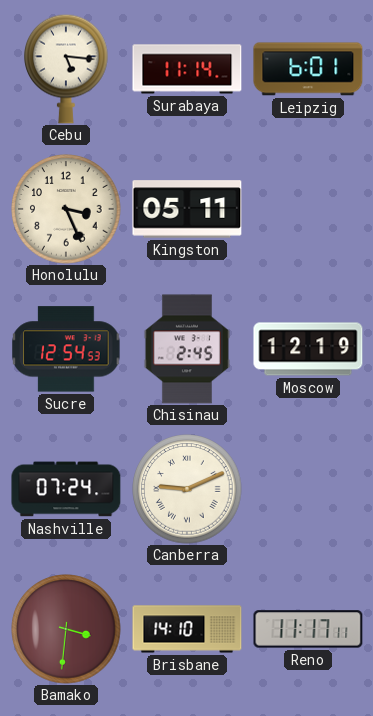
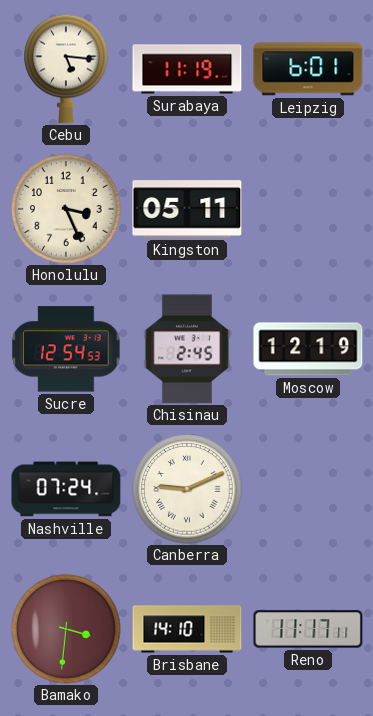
Surabaya: 11:14 -> 11:19 (187, 69)
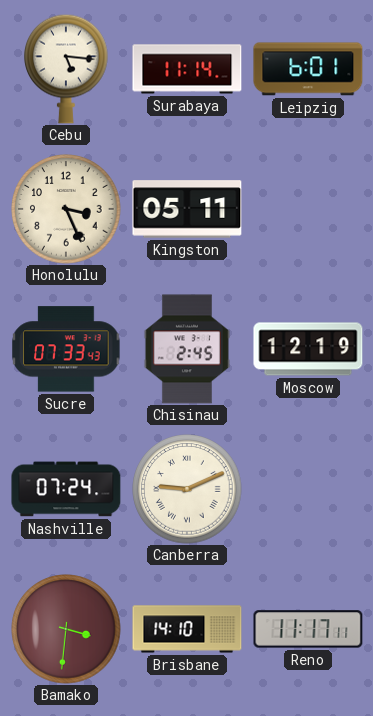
Surabaya: 11:19 -> 11:14 (187, 69)
Sucre: 12:54 -> 07:33 (66, 349)
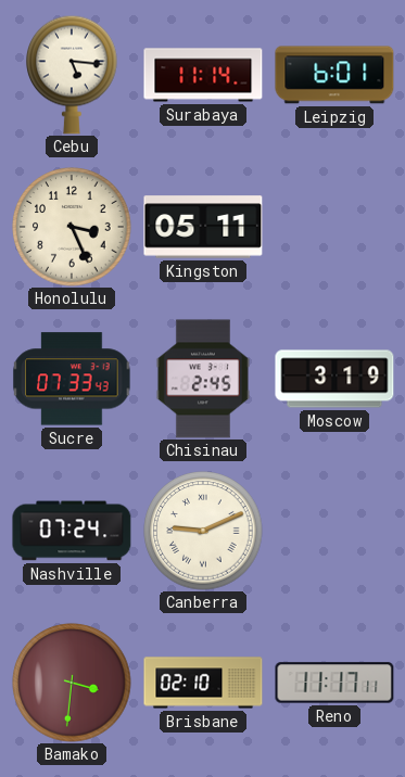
Moscow: 12:19 -> 3:19 (334, 379)
Brisbane: 14:10 -> 02:10 (203, 683)
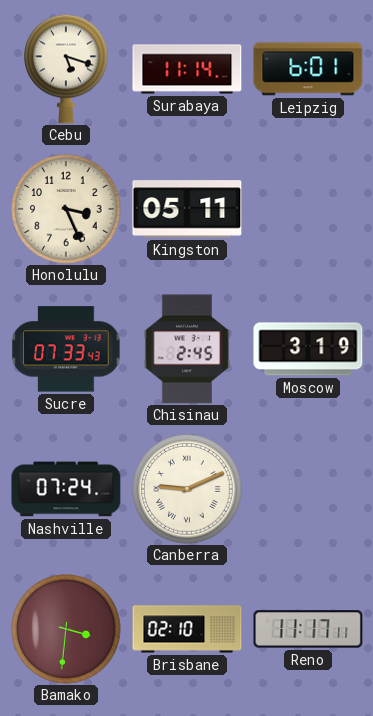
Cebu: 5:16 -> 5:18 (67, 69)
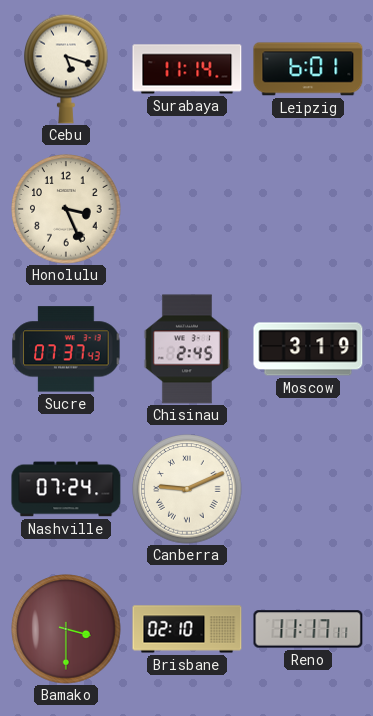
Kingston: 05:11 -> none (187, 209)
Sucre: 07:33 -> 07:37 (66, 349)
Bamako: 3:31 -> 3:30 (66, 629)
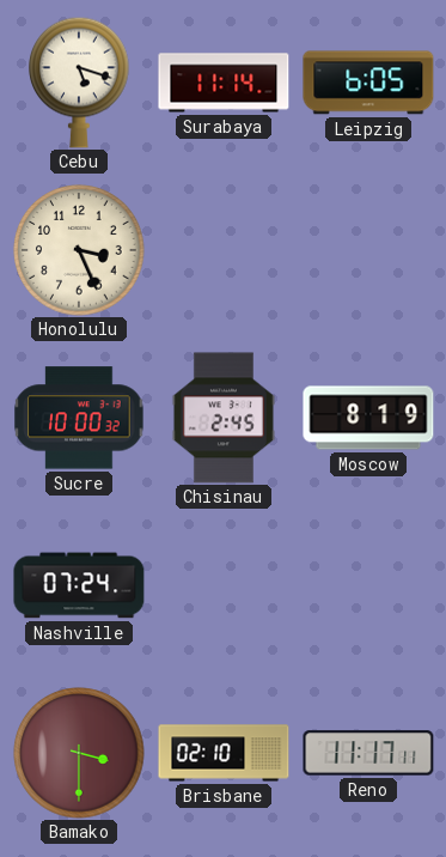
Leipzig: 6:01 -> 6:05 (368, 83)
Sucre: 07:37 -> 10:00 (79, 418)
Moscow: 3:19 -> 8:19 (368, 418)
Canberra: 9:11 -> none (187, 489)
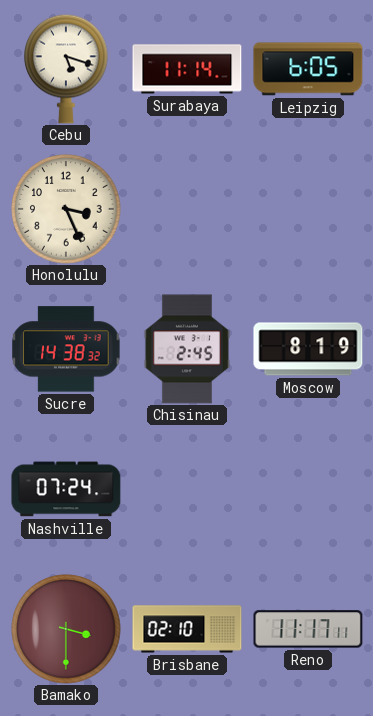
Sucre: 10:00 -> 14:38 (66, 349)
